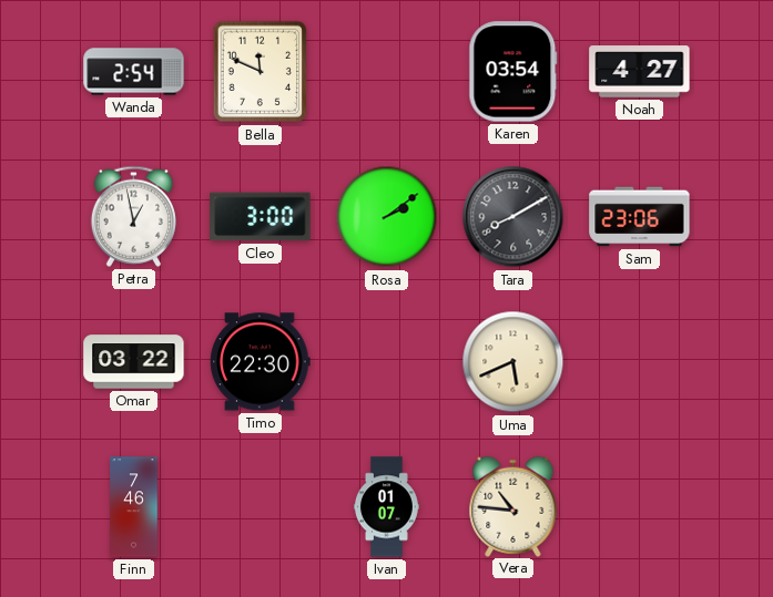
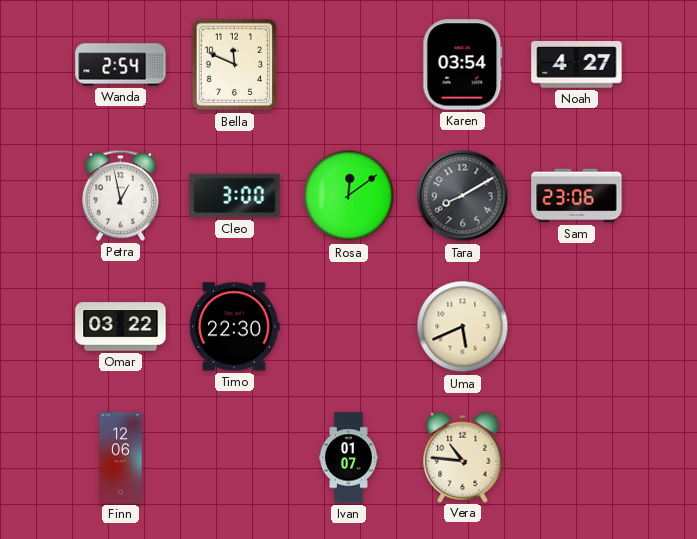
Rosa: 2:09 -> 12:09 (349, 196)
Finn: 7:46 -> 12:06 (121, 458)
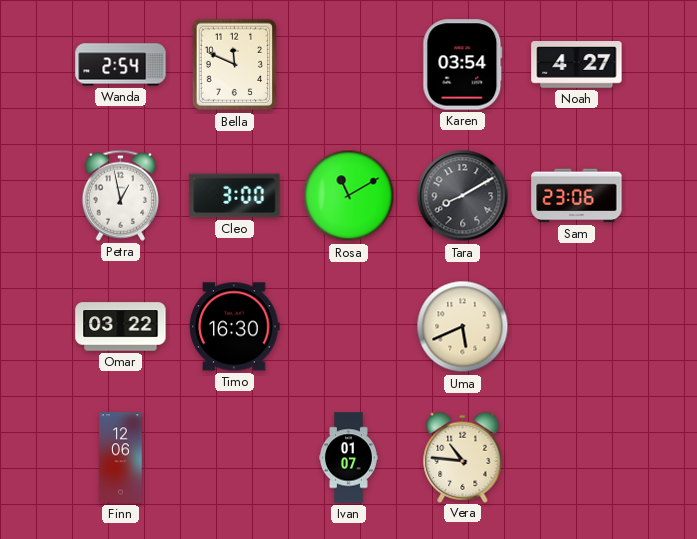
Rosa: 12:09 -> 11:10 (349, 196)
Timo: 22:30 -> 16:30 (235, 327)
